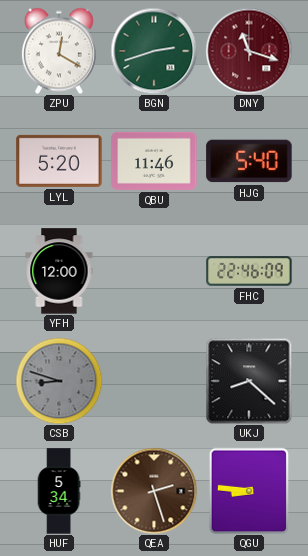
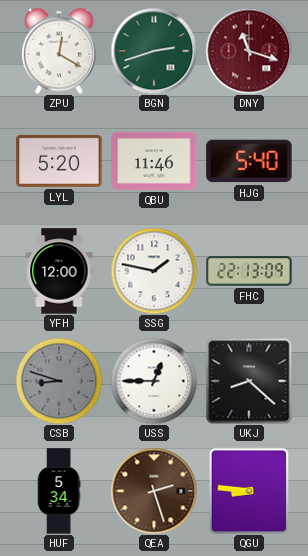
SSG: none -> 1:47 (154, 271)
FHC: 22:46 -> 22:13 (249, 271)
USS: none -> 12:45 (154, 381)
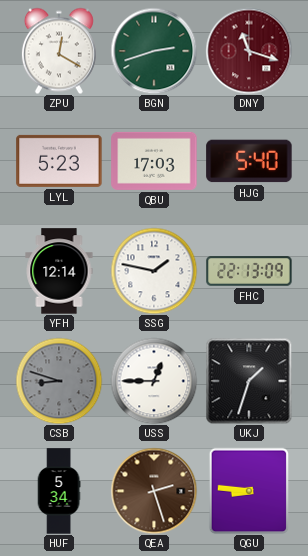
LYL: 5:20 -> 5:23 (59, 161)
QBU: 11:46 -> 17:03 (154, 161)
YFH: 12:00 -> 12:14 (59, 271)
UKJ: 8:22 -> 1:33 (249, 381)
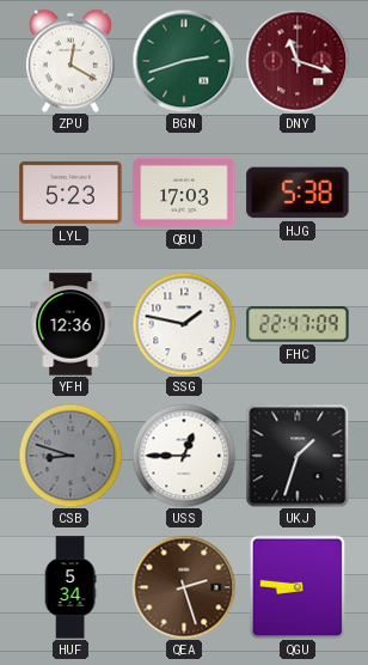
HJG: 5:40 -> 5:38 (298, 193)
YFH: 12:14 -> 12:36 (70, 324)
FHC: 22:13 -> 22:47 (298, 324)
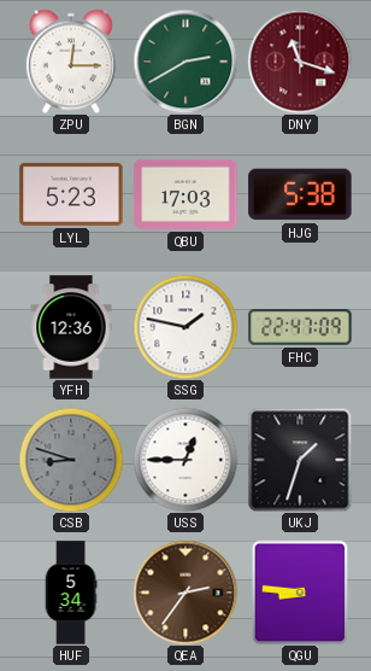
ZPU: 12:20 -> 12:15 (71, 62)
BGN: 2:42 -> 2:40 (185, 62)
QEA: 2:27 -> 2:36 (185, 593)
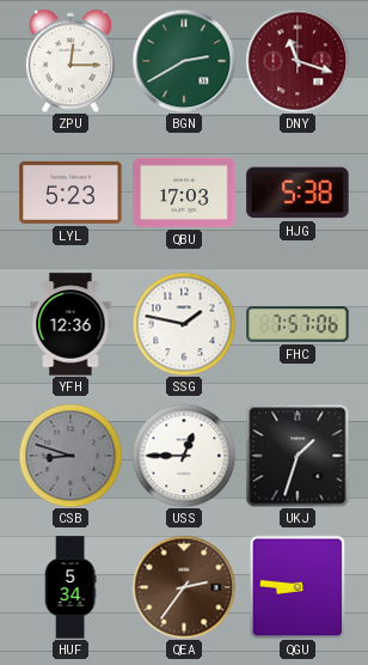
FHC: 22:47 -> 7:57 (298, 324)
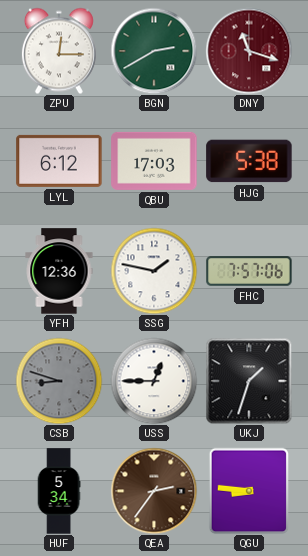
LYL: 5:23 -> 6:12 (59, 161)
